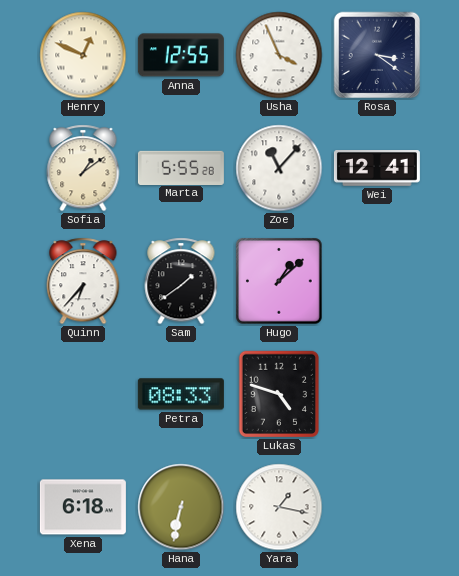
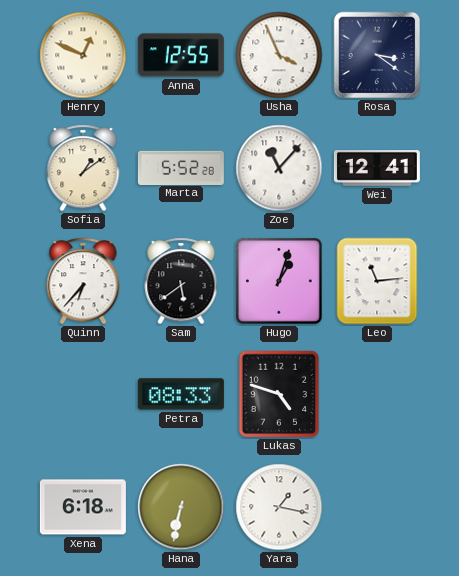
Marta: 5:55 -> 5:52 (181, 167)
Sam: 1:39 -> 5:39 (181, 281)
Hugo: 1:08 -> 1:03 (280, 282)
Leo: none -> 11:14 (377, 281)
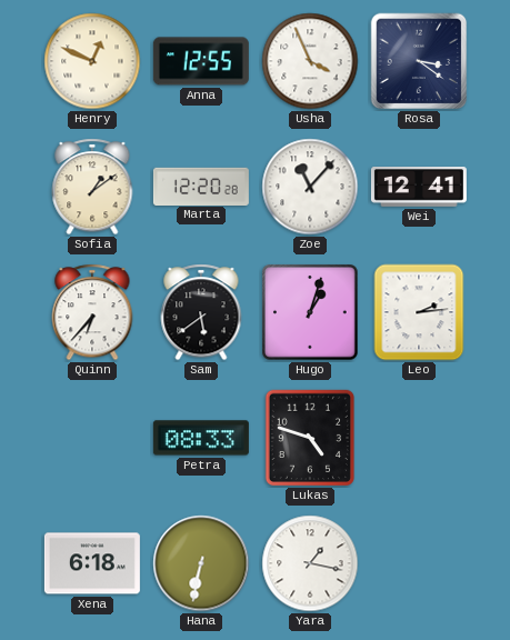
Marta: 5:52 -> 12:20 (201, 186)
Leo: 11:14 -> 2:14 (419, 312)
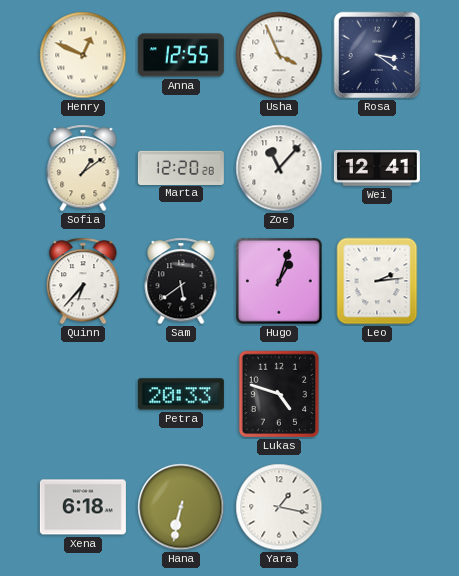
Petra: 08:33 -> 20:33 (181, 394)
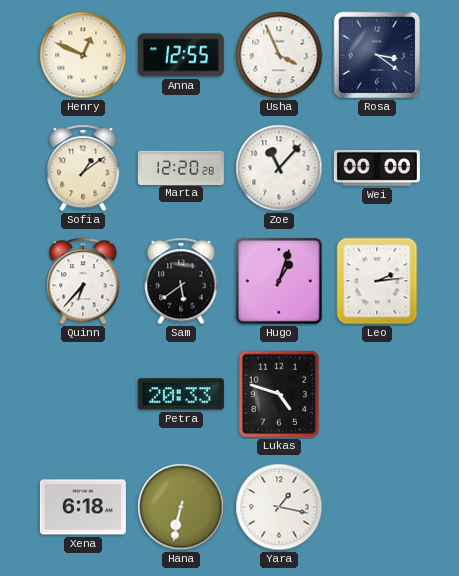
Wei: 12:41 -> 00:00 (377, 169)
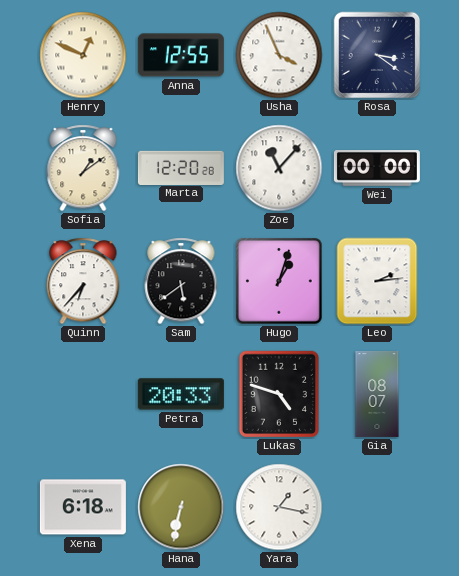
Gia: none -> 08:07 (377, 394)
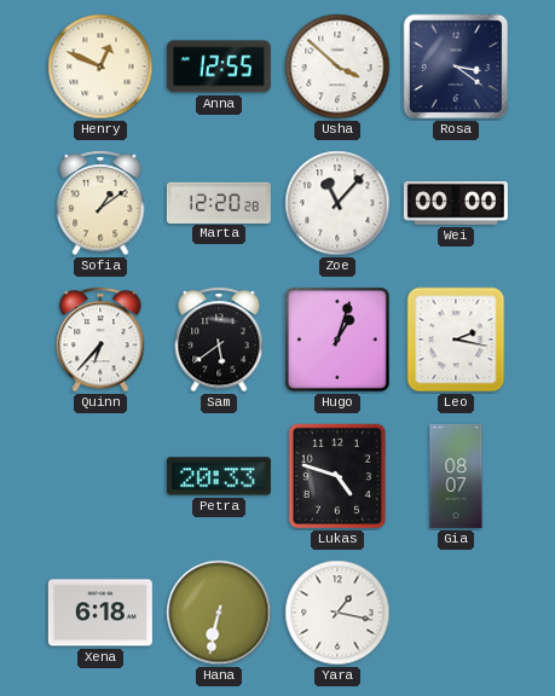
Usha: 3:56 -> 3:52 (337, 66)
Leo: 2:14 -> 2:17 (456, 340)
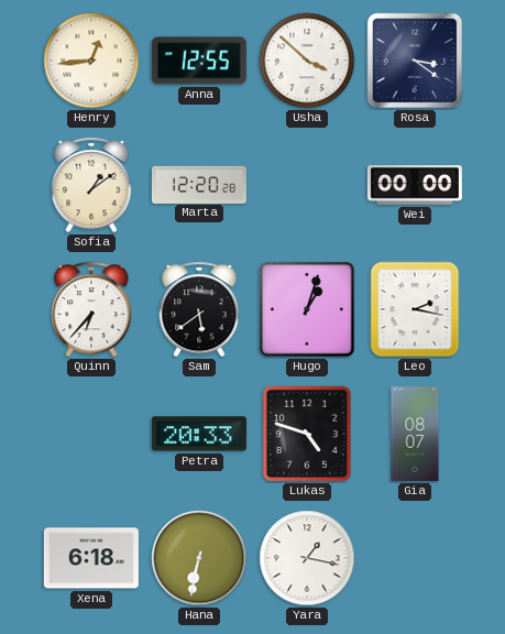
Henry: 12:49 -> 12:44 (91, 61)
Zoe: 11:07 -> none (337, 203)
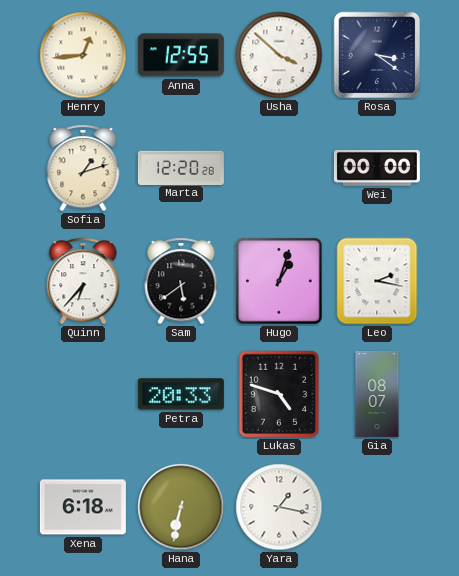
Sofia: 1:09 -> 1:12 (83, 168)
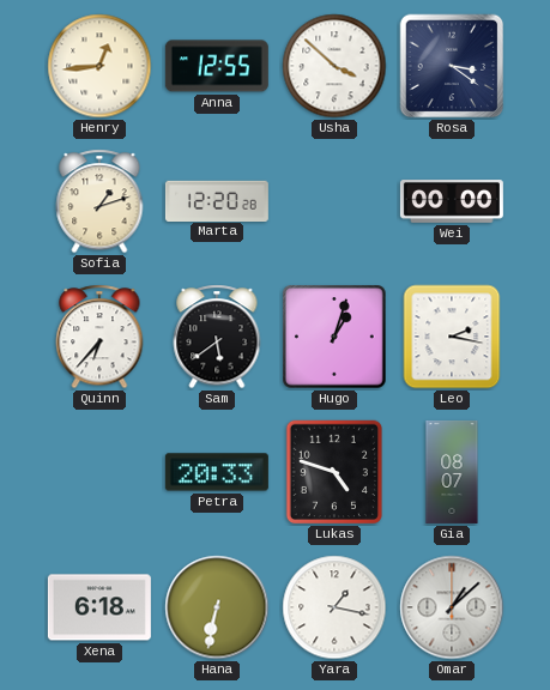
Omar: none -> 1:08 (452, 607)
